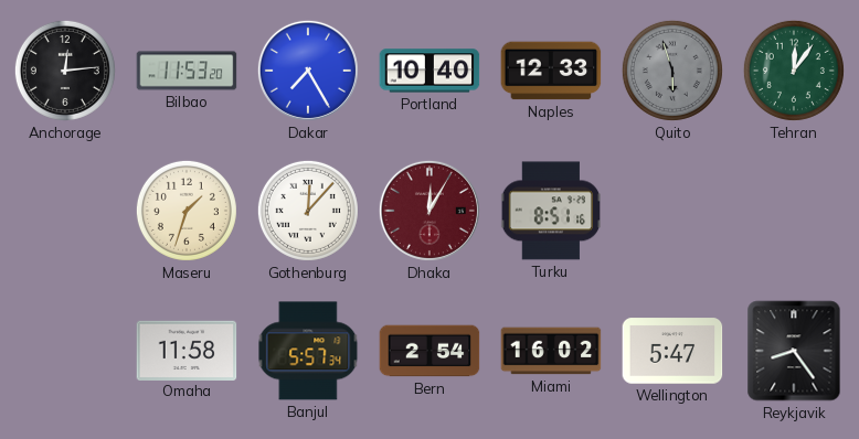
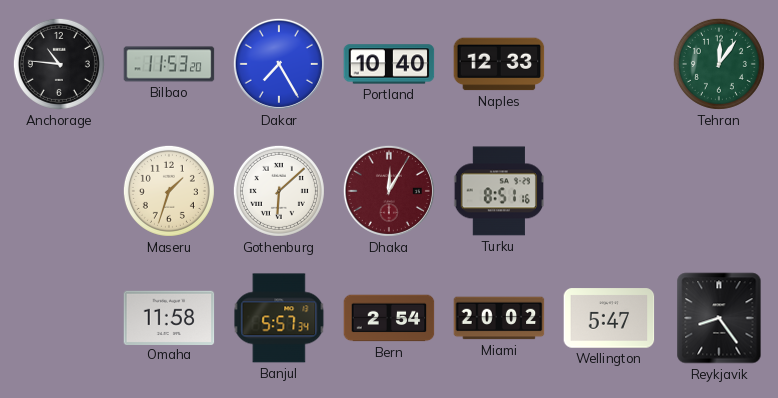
Anchorage: 12:14 -> 10:46 (59, 64)
Quito: 5:57 -> none (672, 71)
Gothenburg: 12:07 -> 6:08 (279, 191)
Miami: 16:02 -> 20:02 (499, 318)
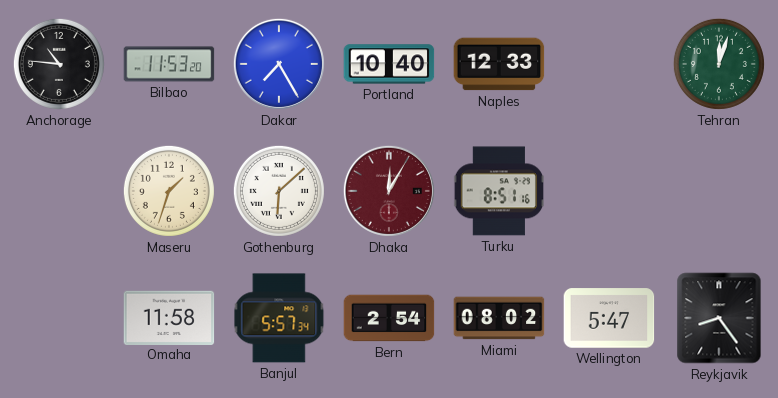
Tehran: 12:06 -> 12:03 (719, 64)
Miami: 20:02 -> 08:02 (499, 318)
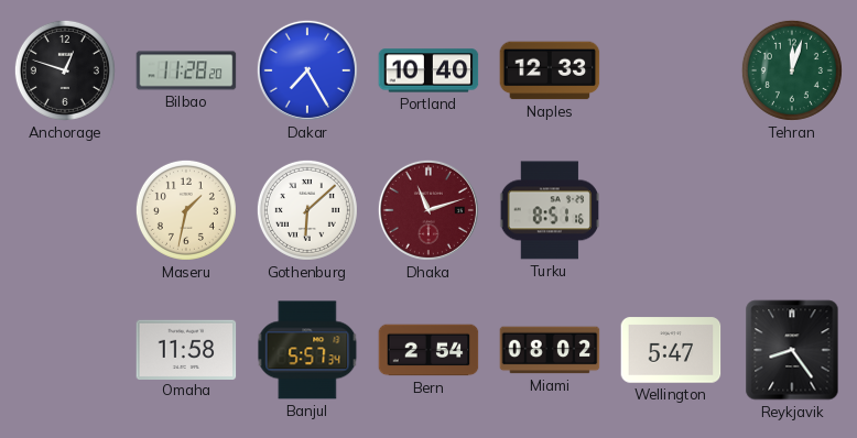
Anchorage: 10:46 -> 12:48 (65, 70)
Bilbao: 11:53 -> 11:28 (186, 70)
Maseru: 1:33 -> 1:32 (186, 210)
Dhaka: 12:05 -> 11:12 (428, 210)
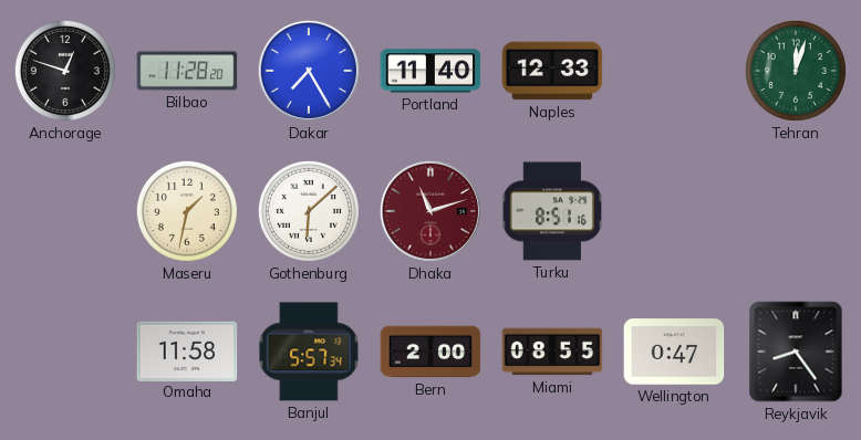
Portland: 10:40 -> 11:40 (430, 71)
Bern: 2:54 -> 2:00 (430, 352)
Miami: 08:02 -> 08:55 (552, 352)
Wellington: 5:47 -> 0:47 (674, 352)
